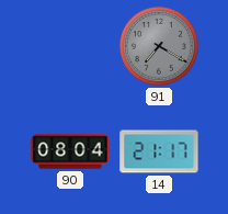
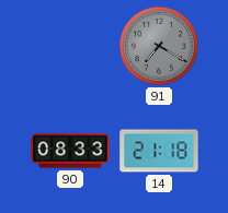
90: 08:04 -> 08:33 (70, 151)
14: 21:17 -> 21:18 (159, 151)
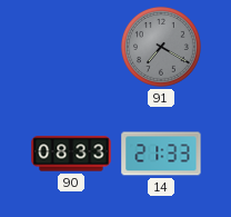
14: 21:18 -> 21:33 (161, 154)
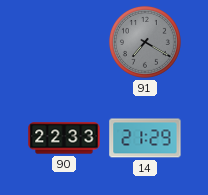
90: 08:33 -> 22:33 (64, 138)
14: 21:33 -> 21:29 (145, 138)
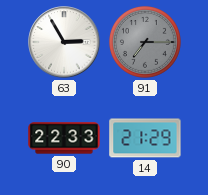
63: none -> 2:55 (64, 42)
91: 7:20 -> 7:15 (145, 42)
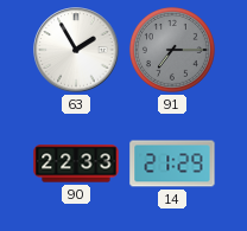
63: 2:55 -> 1:55 (76, 50)
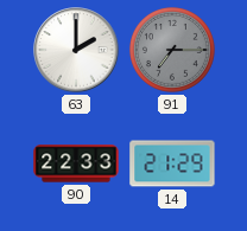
63: 1:55 -> 2:00 (76, 50)
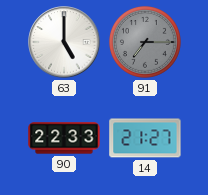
63: 2:00 -> 5:00 (64, 42)
14: 21:29 -> 21:27 (145, 138)
